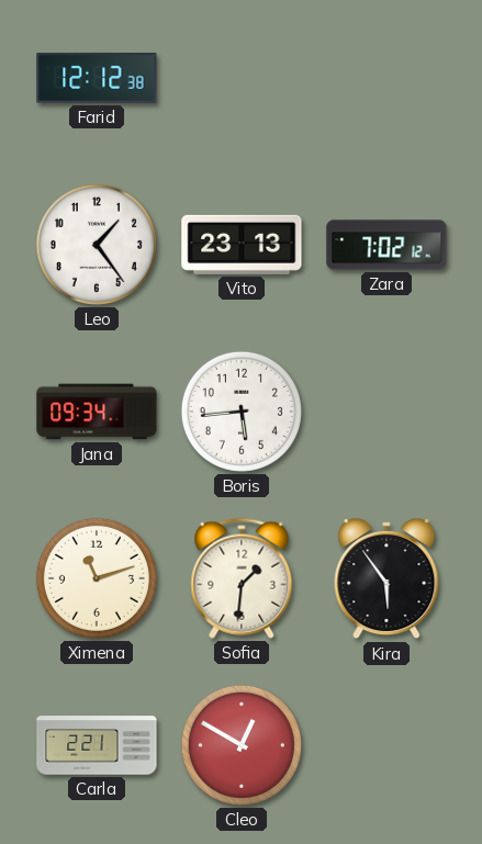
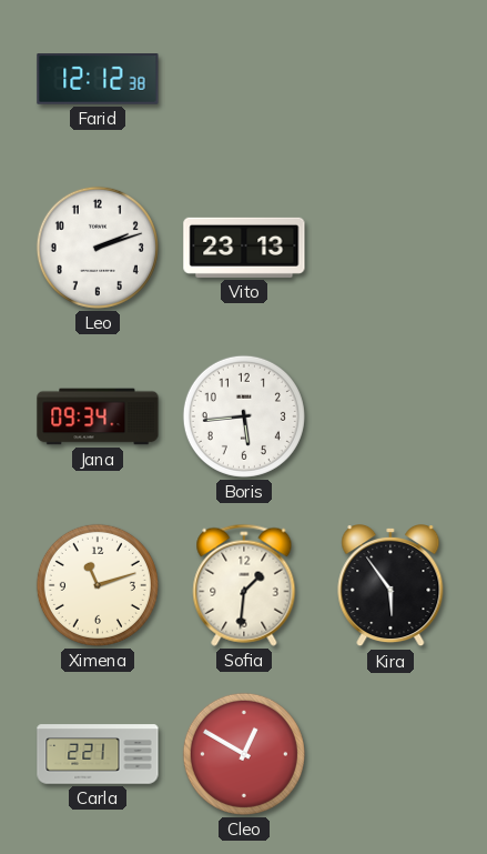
Leo: 1:24 -> 2:12 (98, 248)
Zara: 7:02 -> none (386, 245)
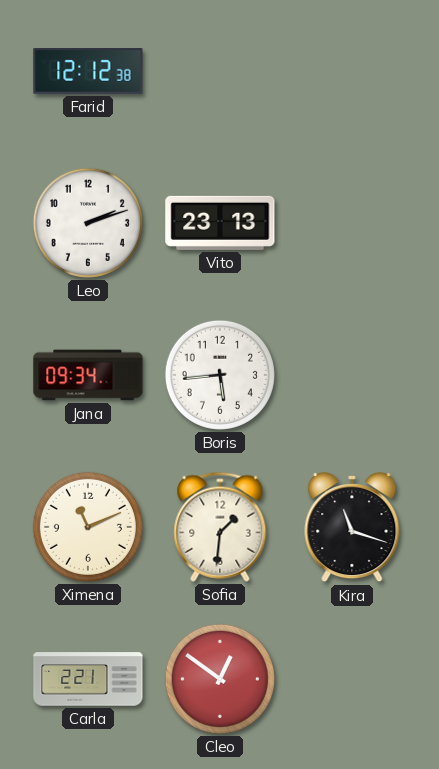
Ximena: 11:12 -> 11:11 (88, 527)
Kira: 5:54 -> 11:18 (352, 528)
Cleo: 12:50 -> 12:51 (220, 679)
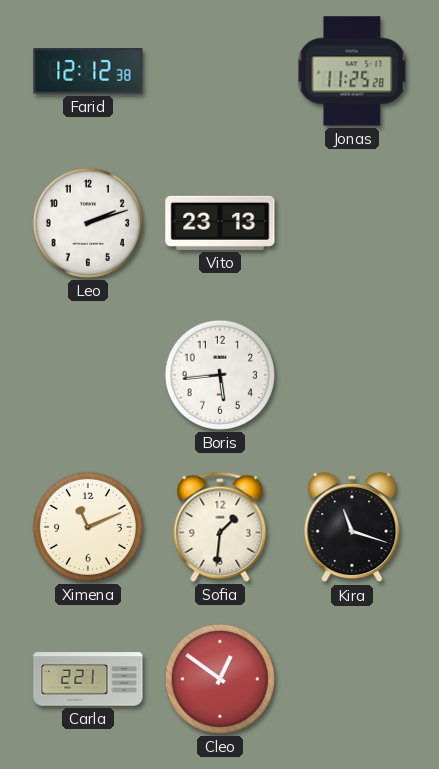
Jonas: none -> 11:25 (352, 71)
Jana: 09:34 -> none (88, 375)
